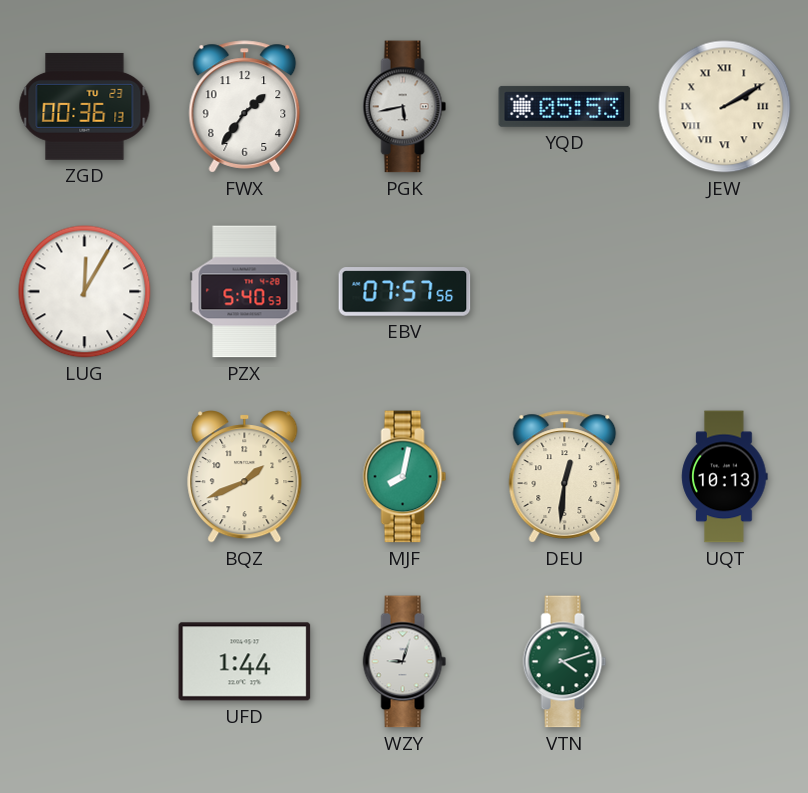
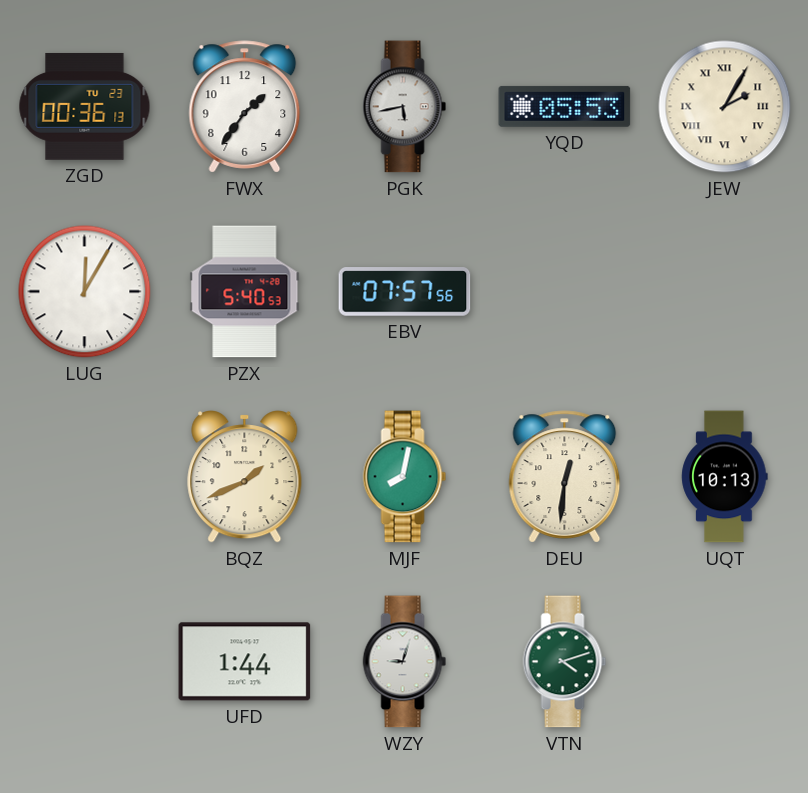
JEW: 2:10 -> 2:05 (725, 107)
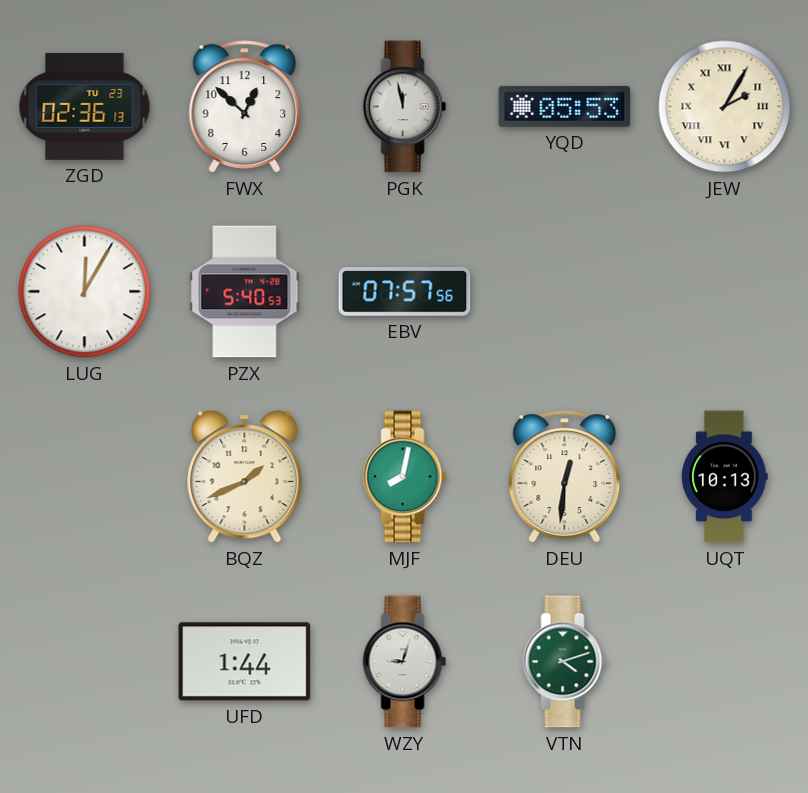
ZGD: 00:36 -> 02:36 (85, 106)
FWX: 1:36 -> 12:52 (245, 107)
PGK: 5:43 -> 11:58 (405, 107)
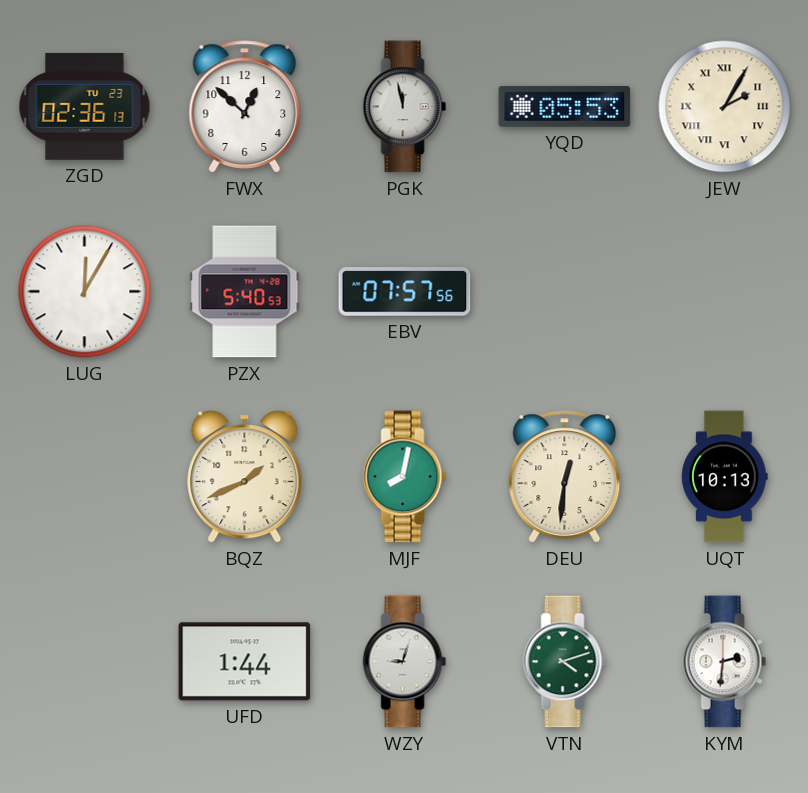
KYM: none -> 2:31 (725, 662)
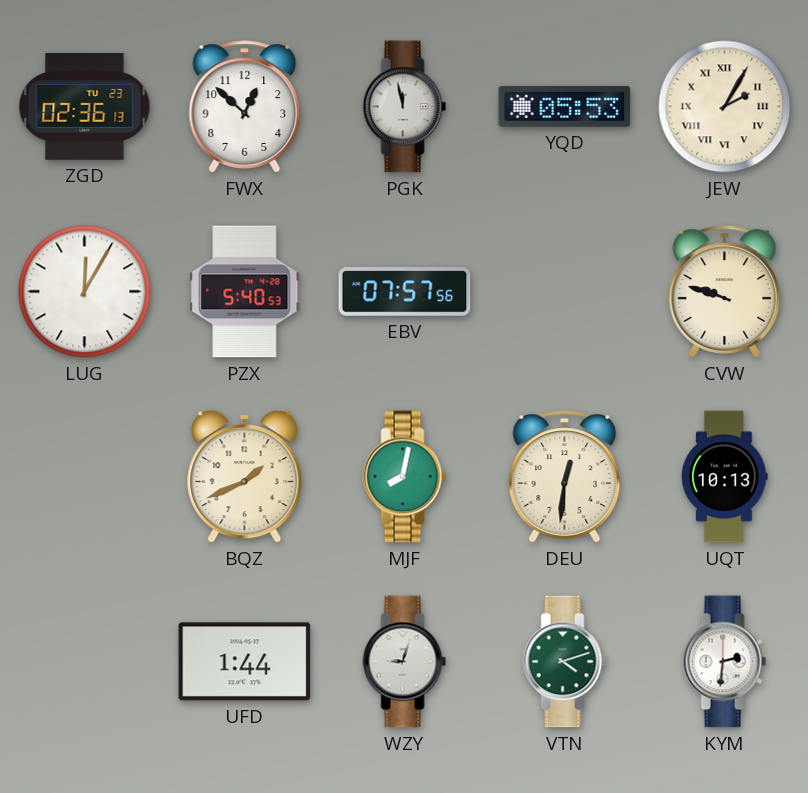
CVW: none -> 9:48 (725, 292)
